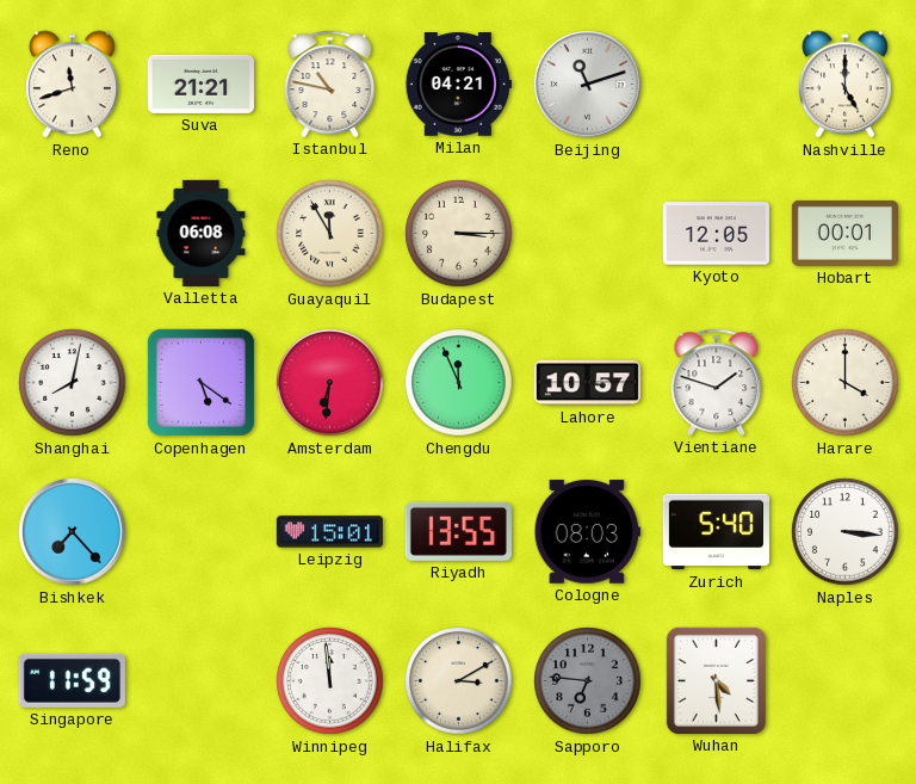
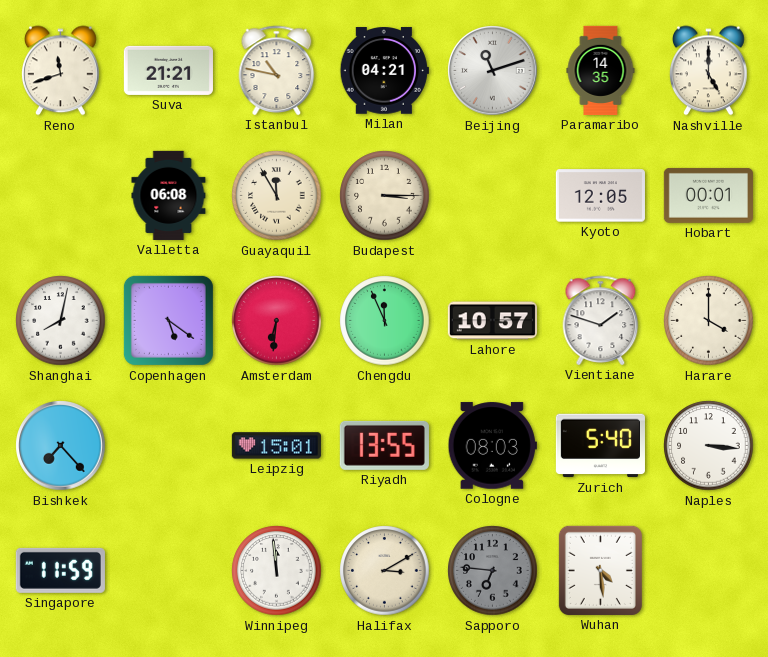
Paramaribo: none -> 14:35 (601, 70)
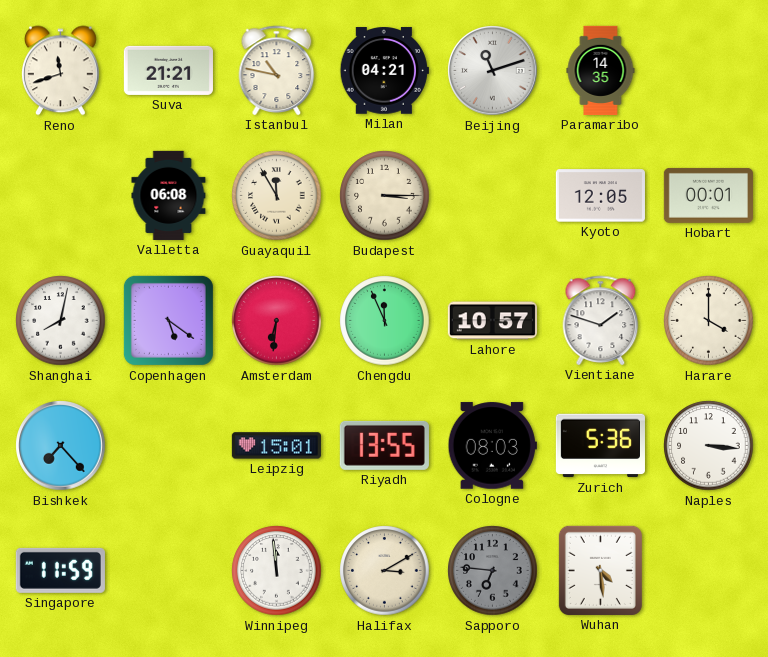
Nashville: 5:00 -> none (709, 71)
Zurich: 5:40 -> 5:36 (600, 446)
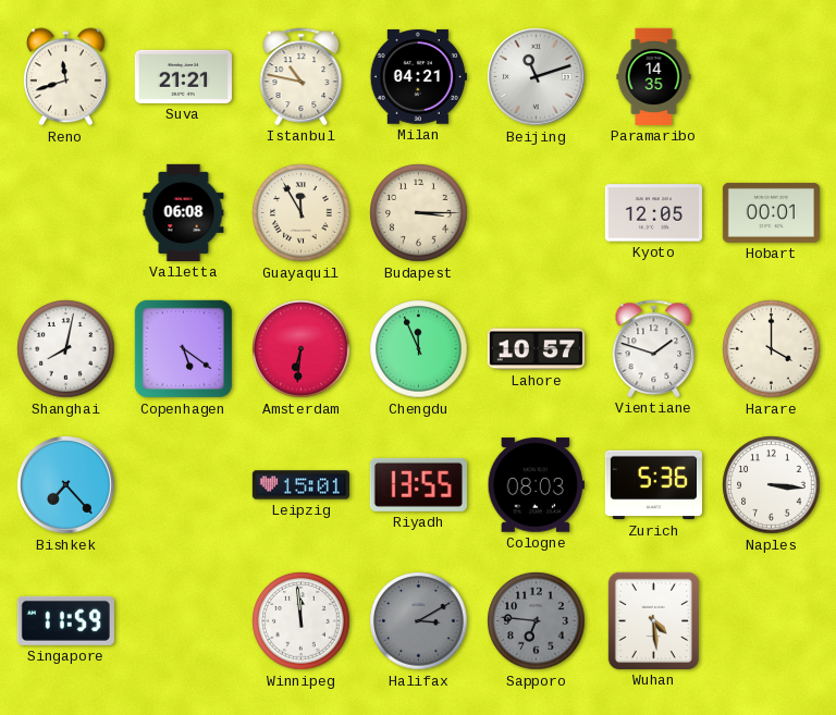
Halifax dial: cream -> grey (419, 621)
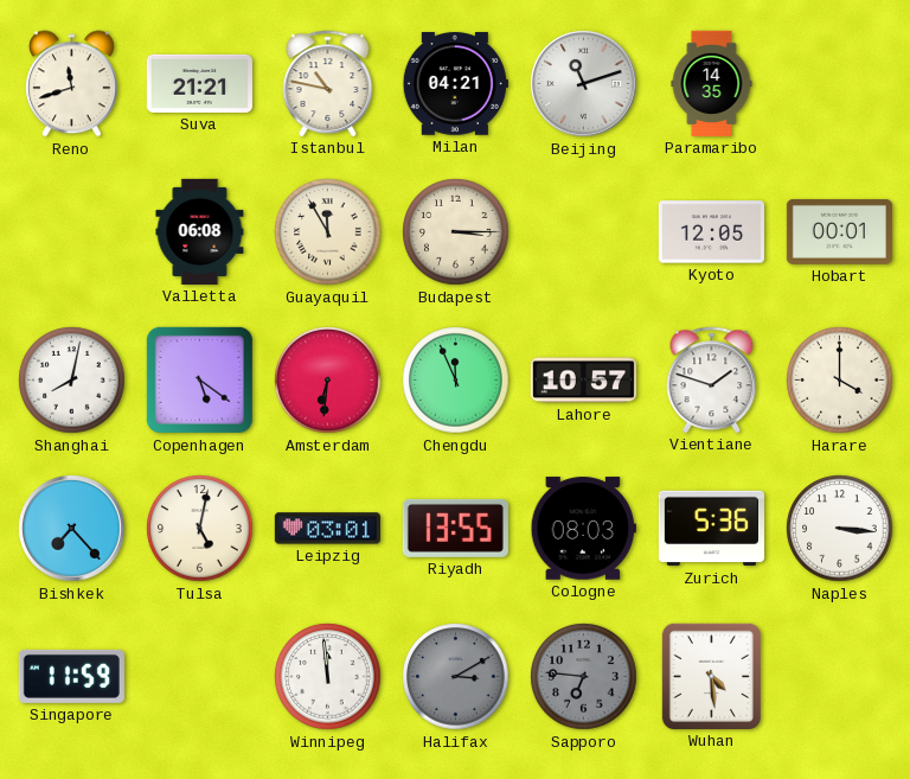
Tulsa: none -> 5:02 (200, 529)
Leipzig: 15:01 -> 03:01 (327, 529)
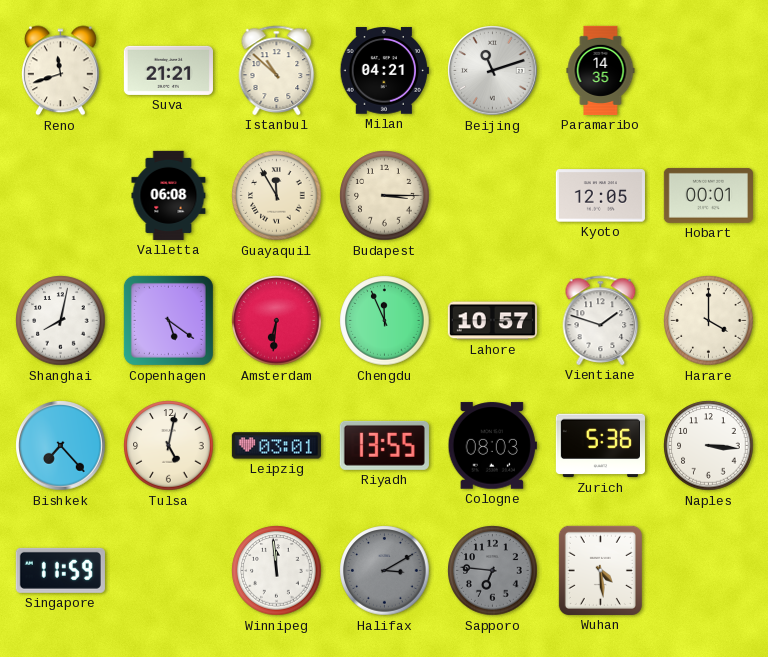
Istanbul: 10:47 -> 10:52 (277, 70)
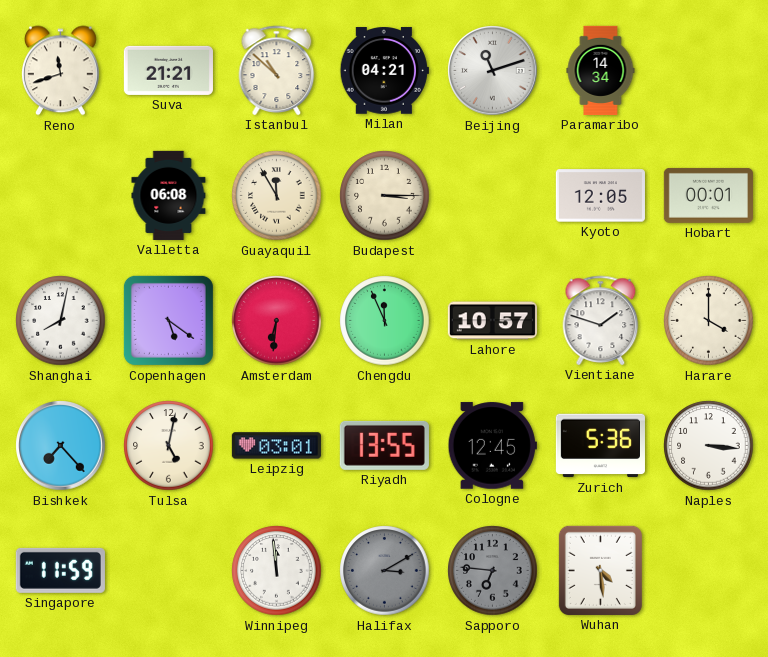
Paramaribo: 14:35 -> 14:34 (601, 70)
Cologne: 08:03 -> 12:45 (492, 446)
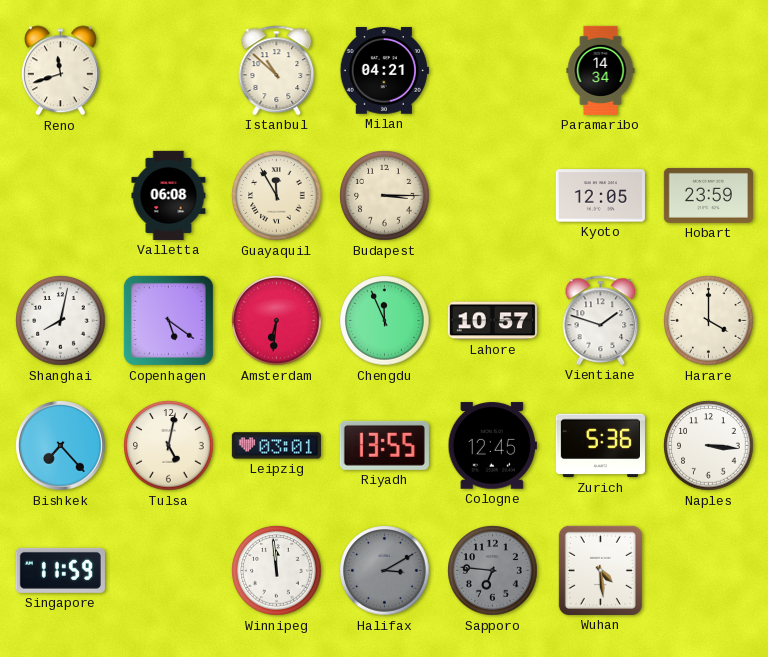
Suva: 21:21 -> none (168, 70)
Beijing: 11:12 -> none (493, 71)
Hobart: 00:01 -> 23:59 (708, 195)
